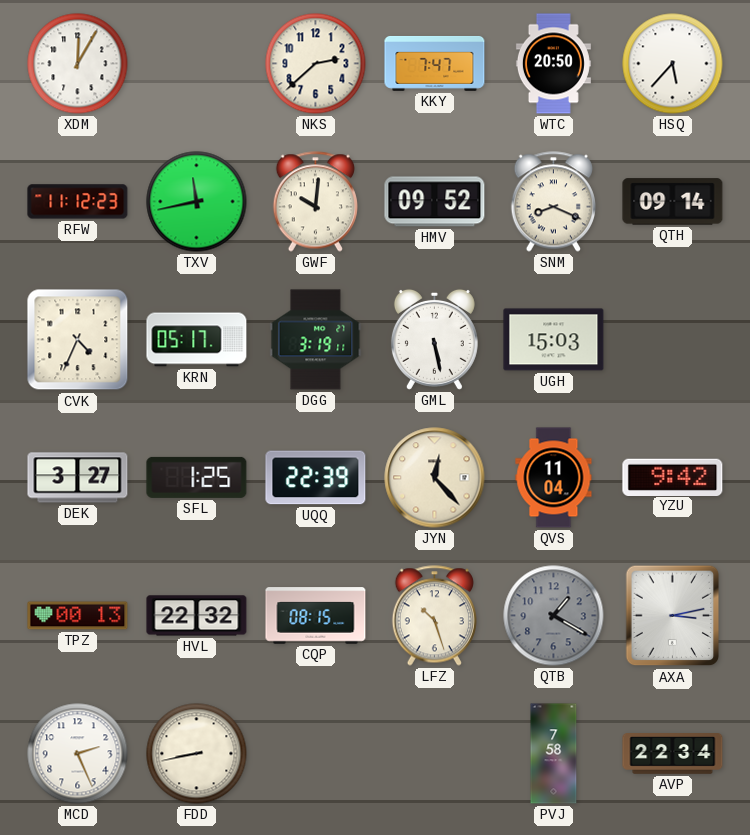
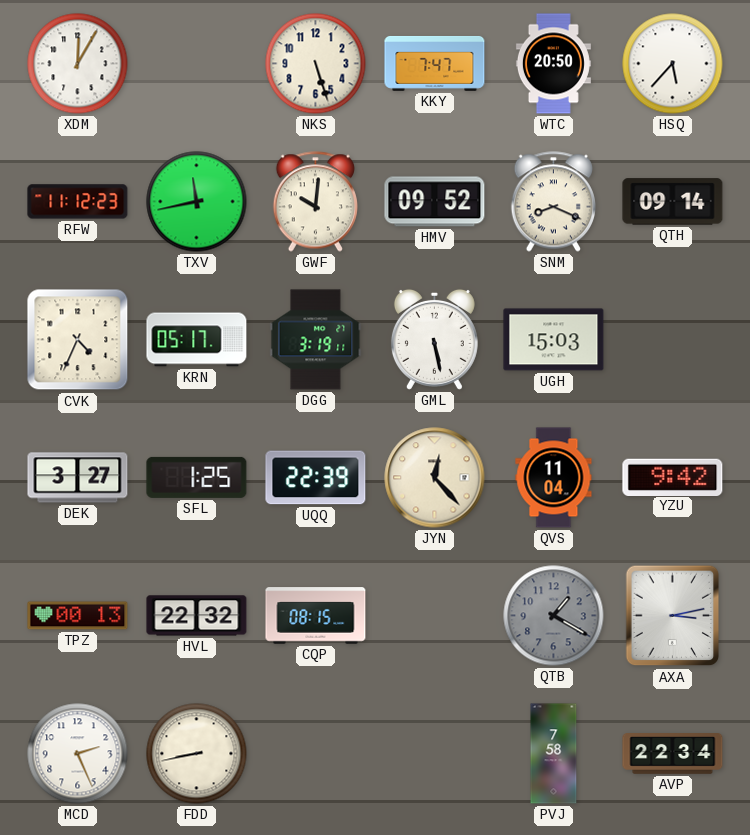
NKS: 2:38 -> 5:27 (316, 64)
LFZ: 10:27 -> none (434, 616)
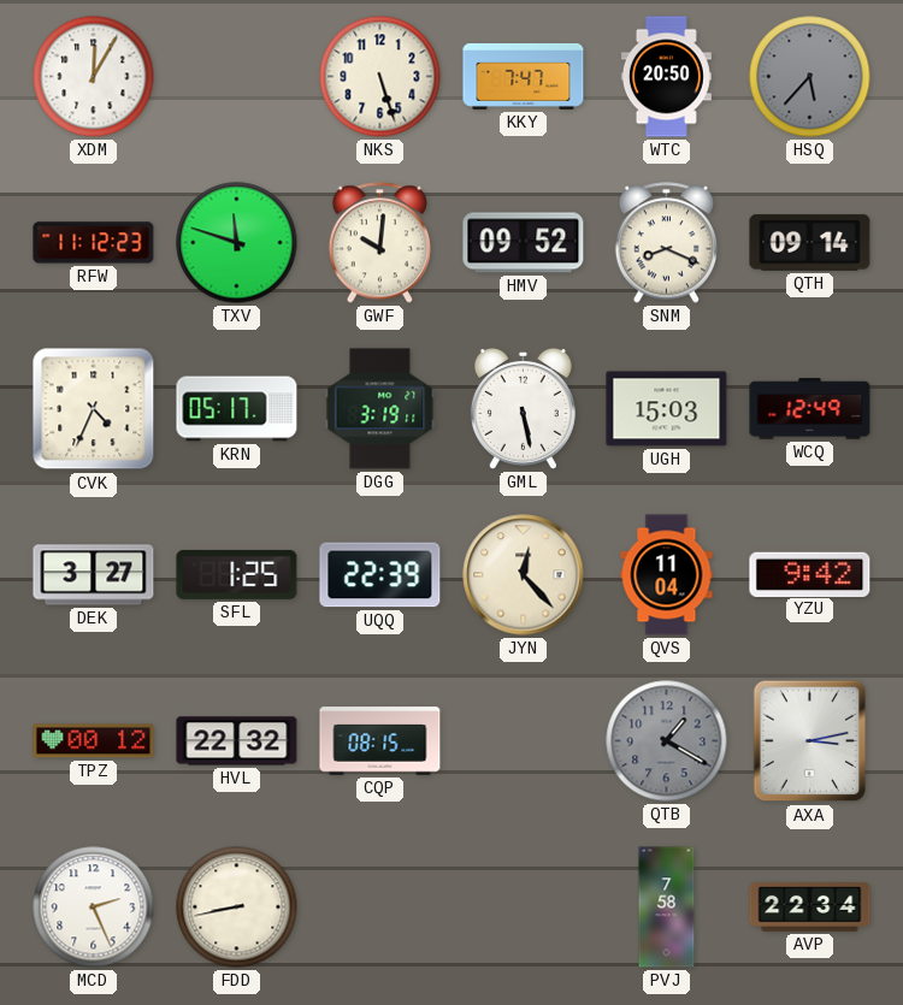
HSQ dial: white -> grey (810, 77)
TXV: 11:43 -> 11:48 (237, 243)
WCQ: none -> 12:49 (810, 409)
TPZ: 00:13 -> 00:12 (94, 741)
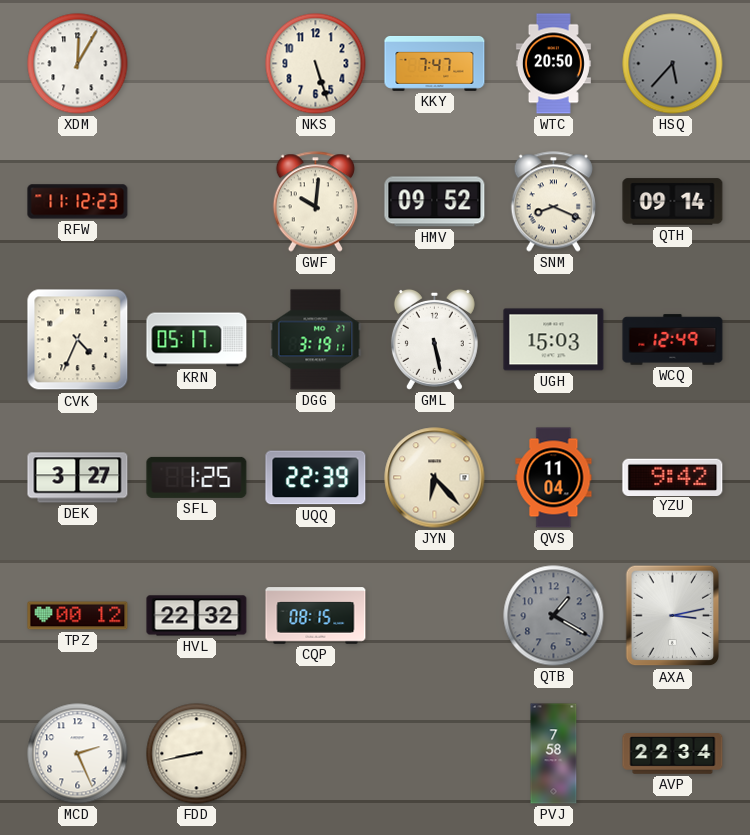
TXV: 11:48 -> none (237, 243)
JYN: 12:23 -> 6:23 (435, 478)
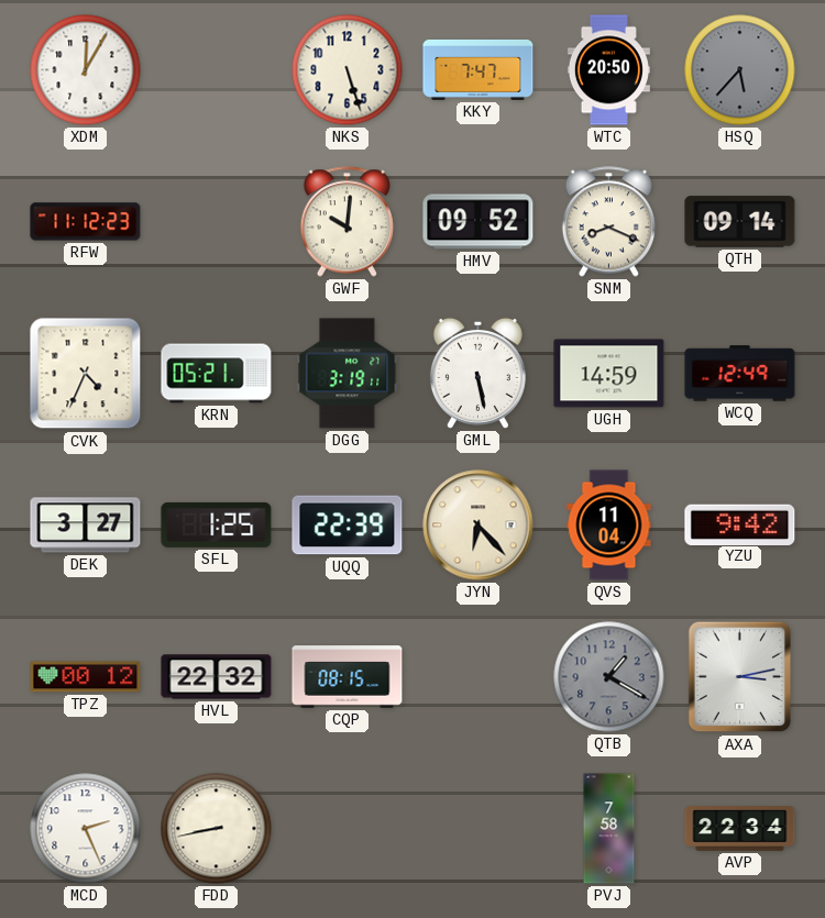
KRN: 05:17 -> 05:21 (217, 374)
UGH: 15:03 -> 14:59 (609, 374)
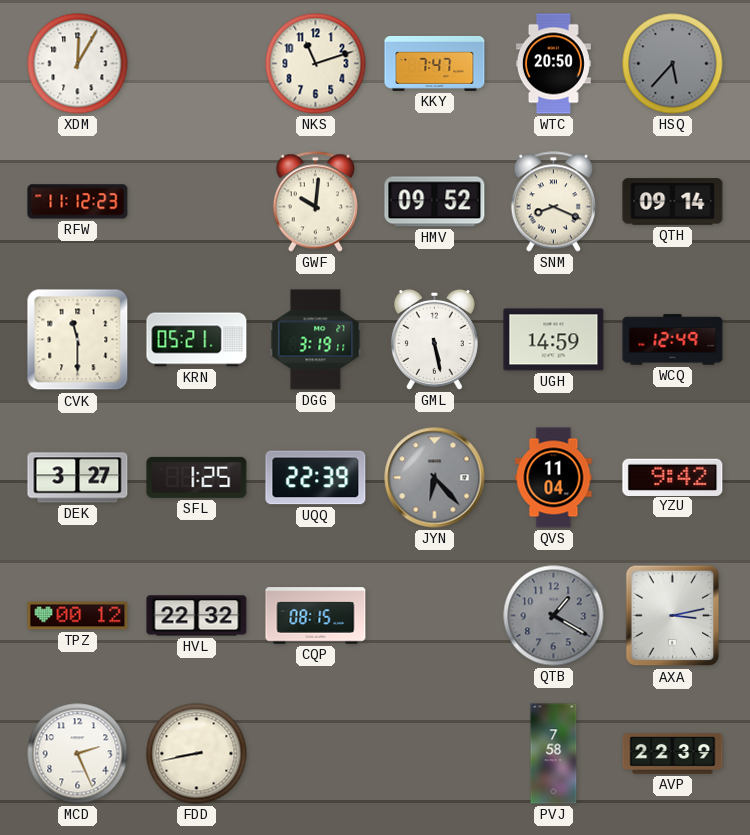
NKS: 5:27 -> 11:12 (316, 64)
CVK: 4:34 -> 11:30 (78, 340)
JYN dial: cream -> grey (435, 478)
AVP: 22:34 -> 22:39 (673, 754)
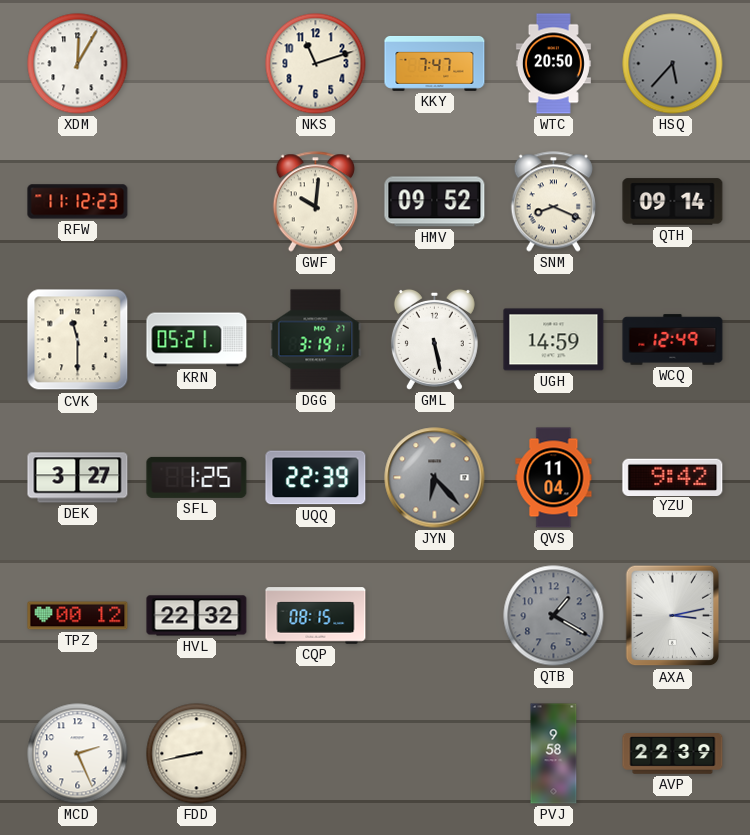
PVJ: 7:58 -> 9:58 (554, 754)
